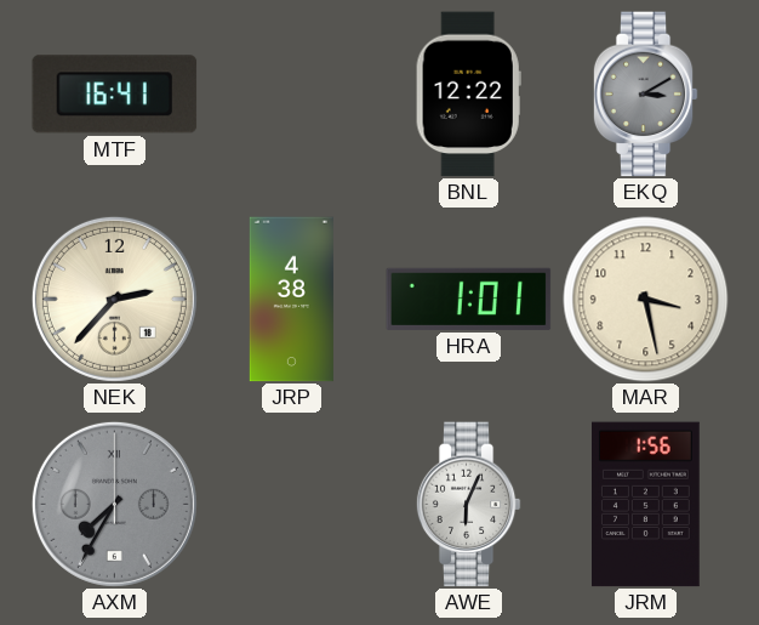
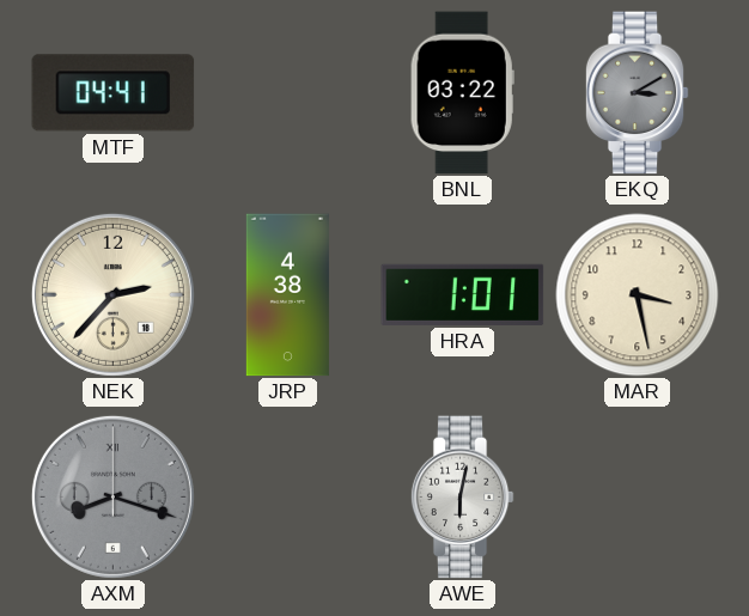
MTF: 16:41 -> 04:41 (114, 93)
BNL: 12:22 -> 03:22 (462, 93)
AXM: 7:35 -> 8:18 (112, 496)
AWE: 6:04 -> 6:02 (462, 498)
JRM: 1:56 -> none (646, 505)
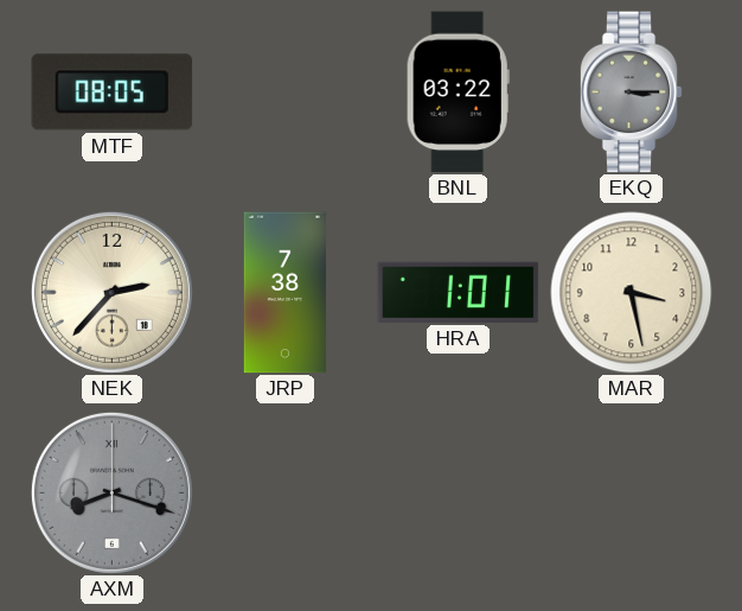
MTF: 04:41 -> 08:05 (113, 93)
EKQ: 3:10 -> 3:15 (631, 93)
JRP: 4:38 -> 7:38 (284, 293)
AWE: 6:02 -> none (462, 498)
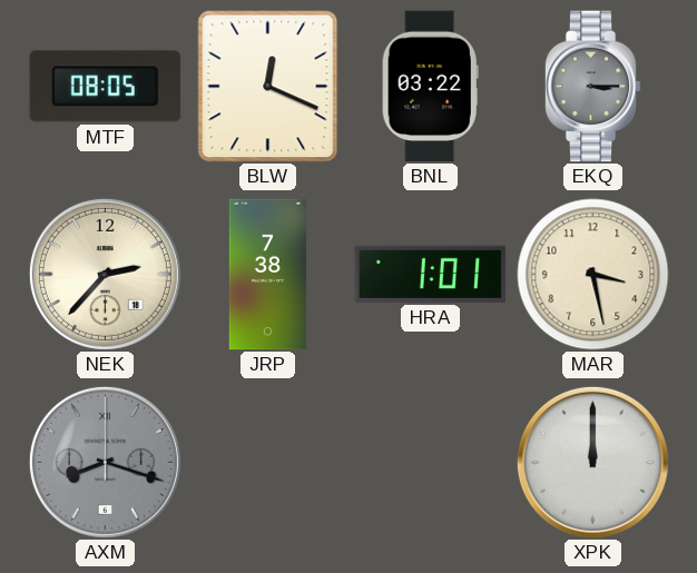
BLW: none -> 12:19 (268, 87)
XPK: none -> 12:00 (592, 462)
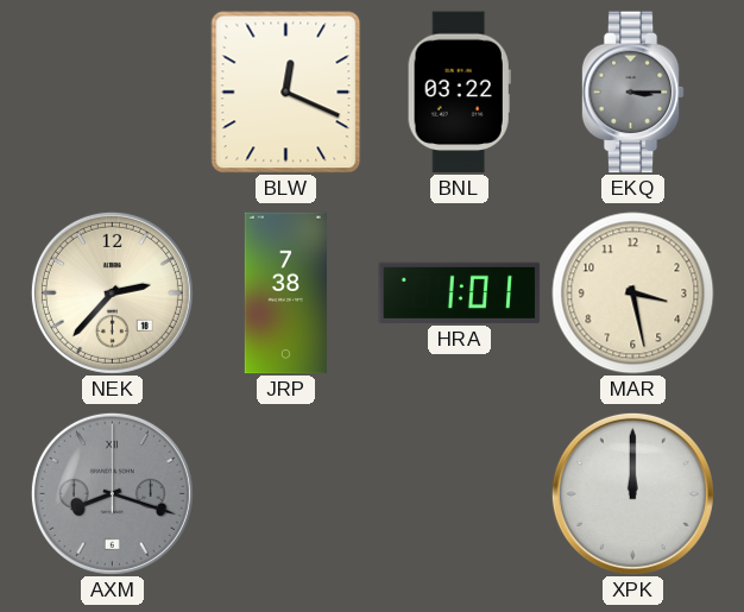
MTF: 08:05 -> none (106, 87)
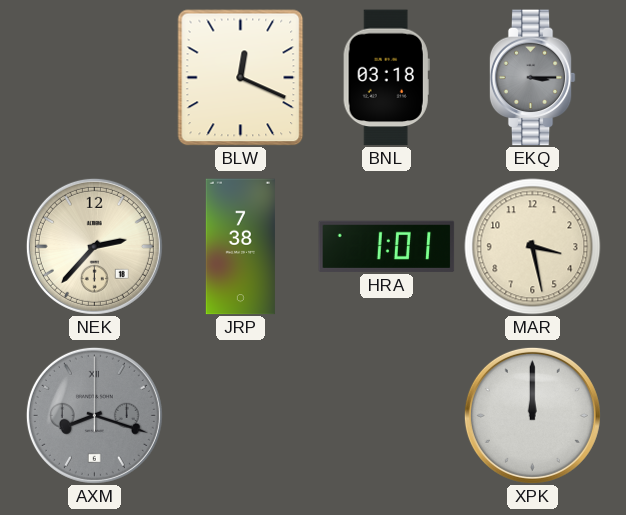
BNL: 03:22 -> 03:18 (386, 78)
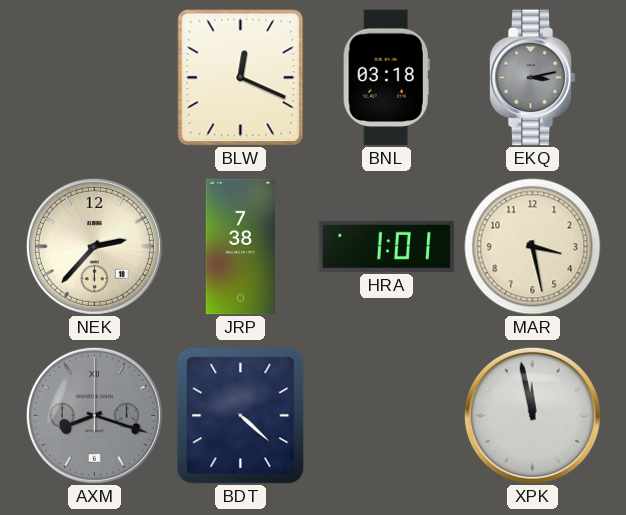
EKQ: 3:15 -> 3:13 (532, 78)
BDT: none -> 4:22 (241, 416)
XPK: 12:00 -> 11:58 (532, 415)
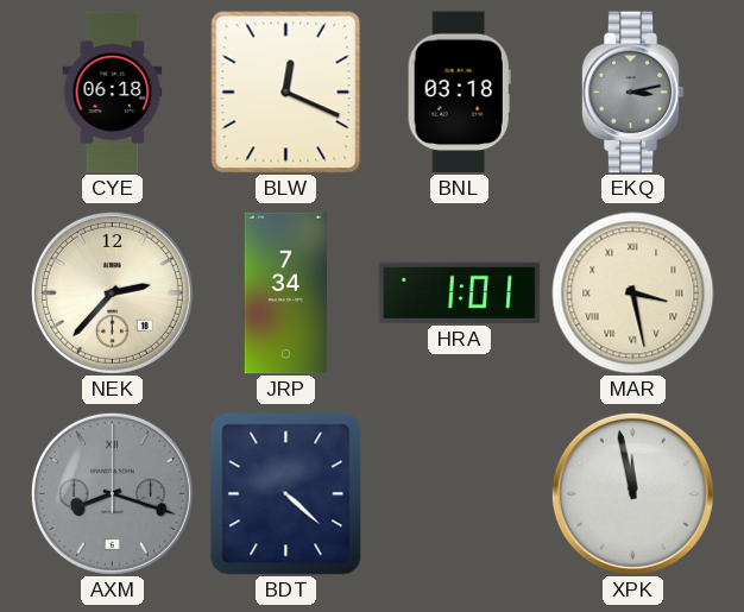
CYE: none -> 06:18 (113, 93)
JRP: 7:38 -> 7:34 (285, 294)
MAR numerals: Arabic -> Roman (633, 294)
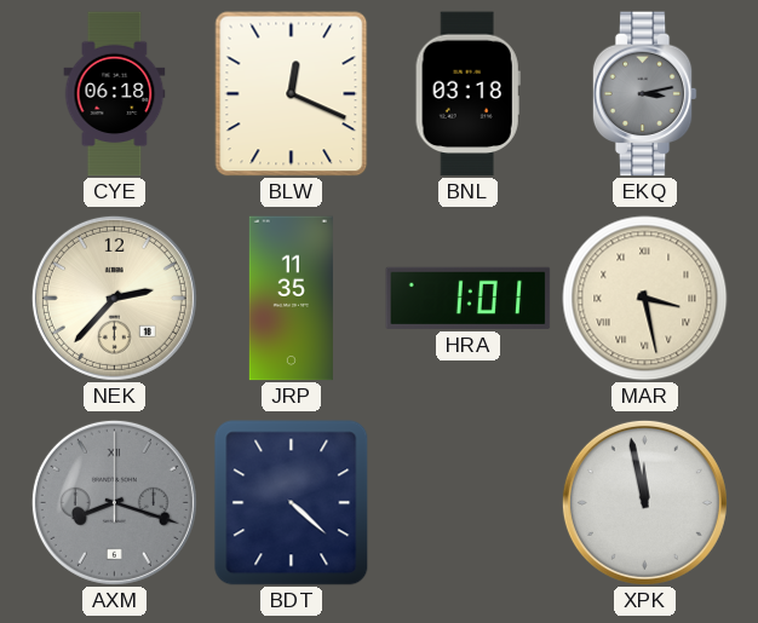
JRP: 7:34 -> 11:35 (291, 299)
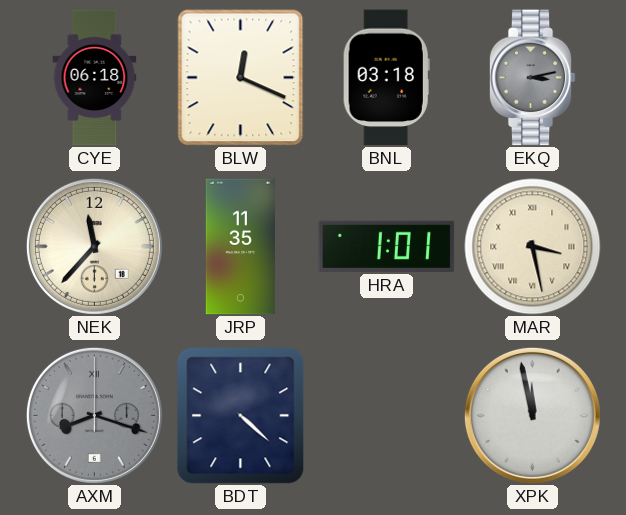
NEK: 2:37 -> 11:37 (94, 246)
